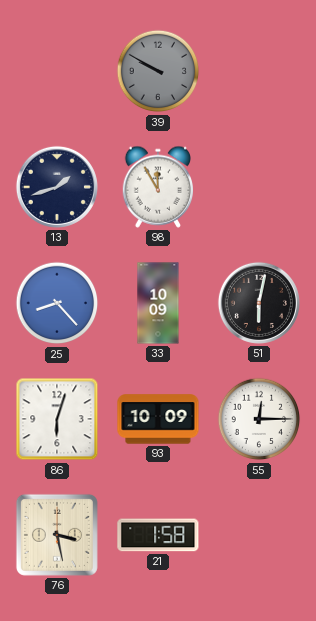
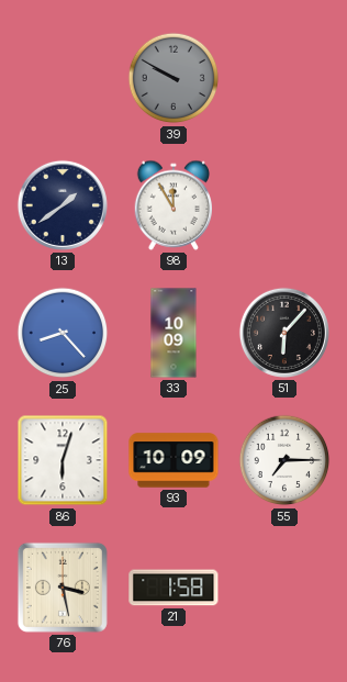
13: 1:42 -> 1:39 (63, 205)
51: 6:02 -> 6:07 (284, 333)
55: 12:15 -> 7:15 (284, 460)
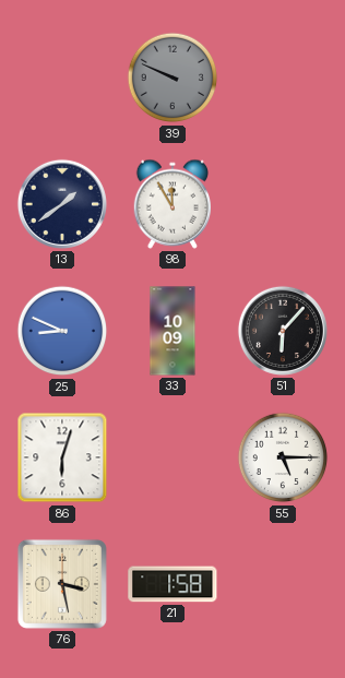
39: 9:50 -> 9:49 (172, 78)
25: 8:23 -> 8:49 (62, 331)
93: 10:09 -> none (173, 460)
55: 7:15 -> 5:15 (283, 457)
